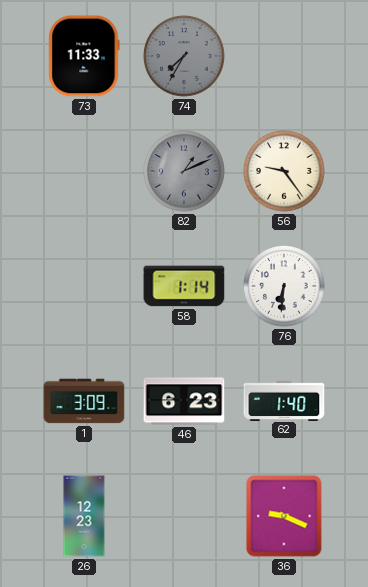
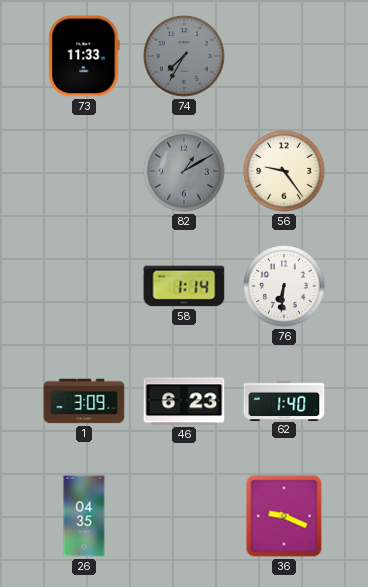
82: 1:11 -> 1:10 (184, 171)
26: 12:23 -> 04:35 (84, 516)
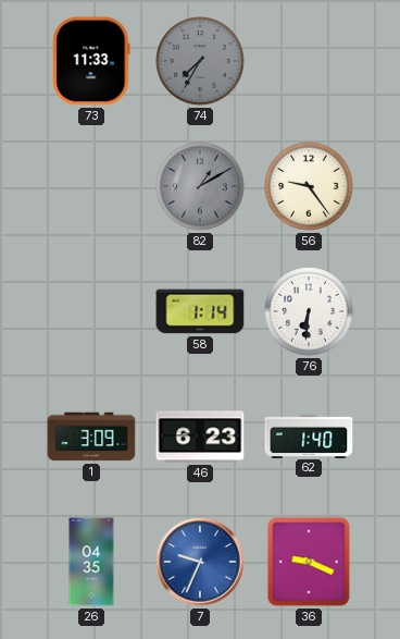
7: none -> 9:34 (200, 562)
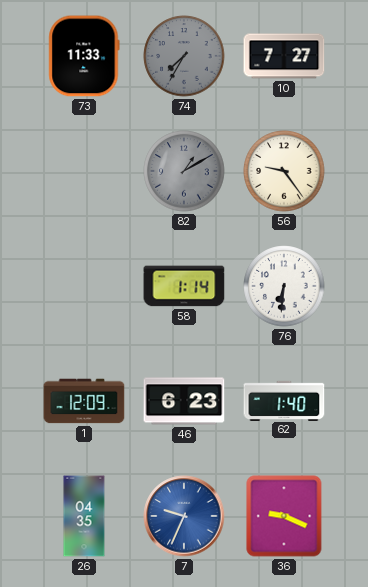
10: none -> 7:27 (284, 56)
1: 3:09 -> 12:09 (84, 401)
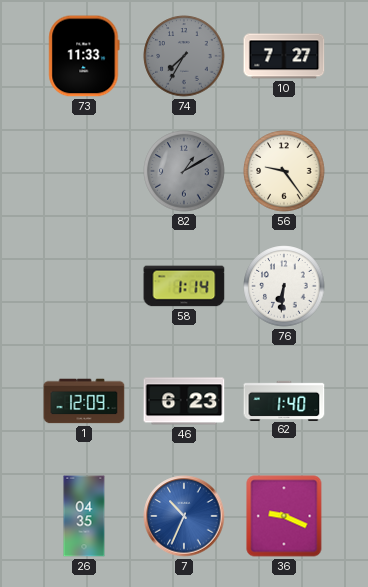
7: 9:34 -> 10:34 (184, 516)
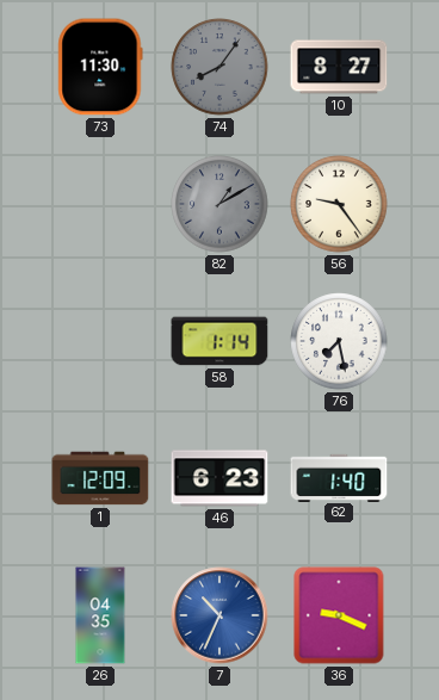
73: 11:33 -> 11:30 (100, 67)
74: 7:35 -> 8:06 (219, 67)
10: 7:27 -> 8:27 (339, 67)
76: 6:31 -> 7:28 (339, 341)
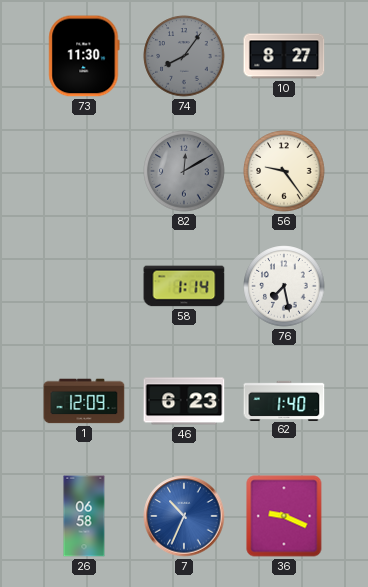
82: 1:10 -> 12:10 (184, 171)
26: 04:35 -> 06:58 (84, 516)
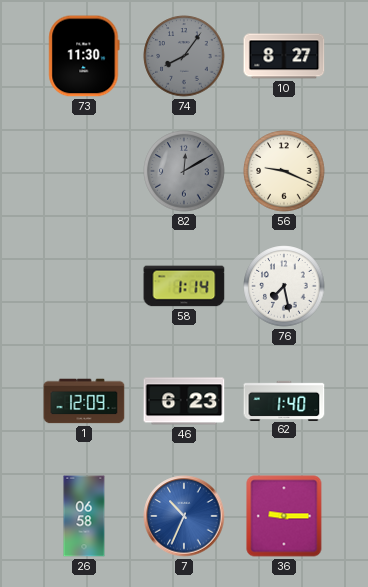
56: 9:24 -> 9:19 (284, 171)
36: 9:19 -> 9:15 (284, 516)
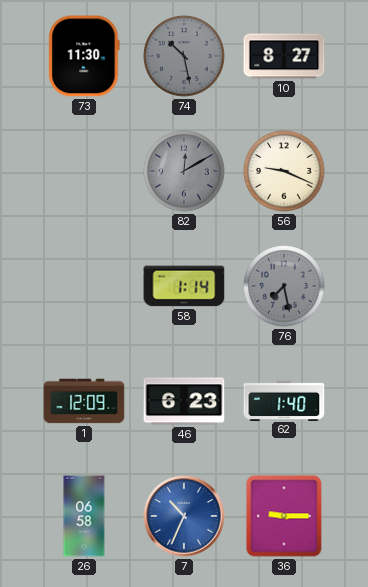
74: 8:06 -> 10:28 (184, 56)
76 dial: white -> grey (284, 286)
